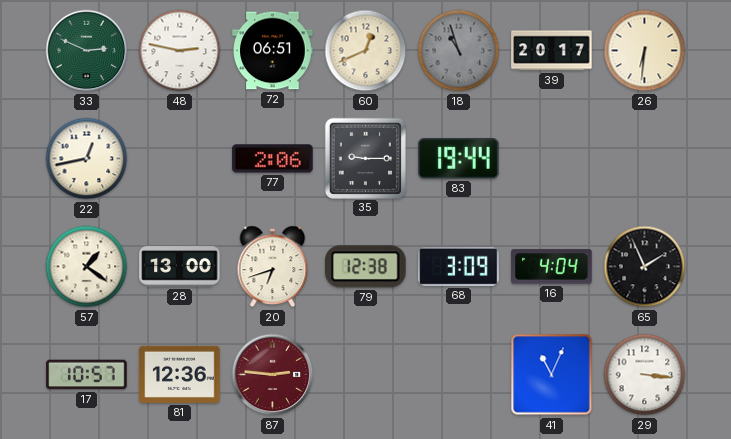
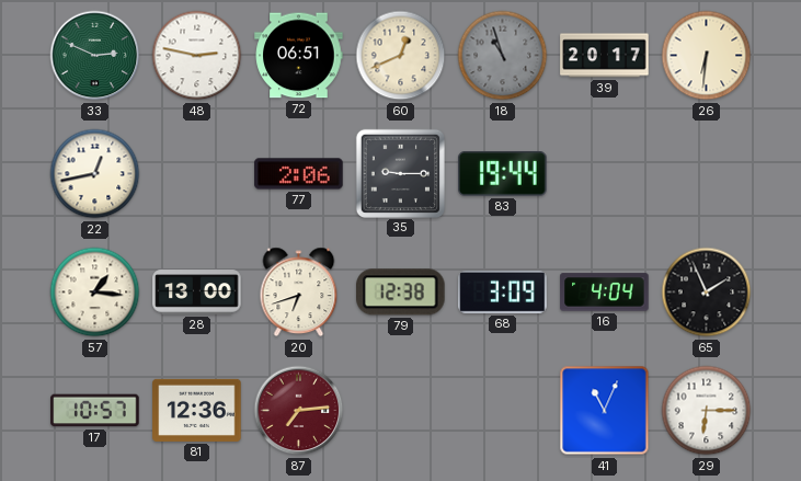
57: 1:21 -> 1:16 (95, 293)
87: 2:46 -> 7:14 (299, 411)
29: 3:16 -> 6:15 (707, 411)
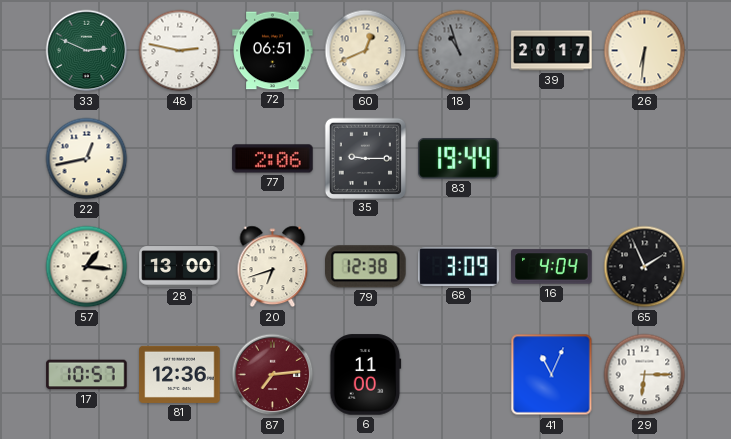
6: none -> 11:00 (366, 375)
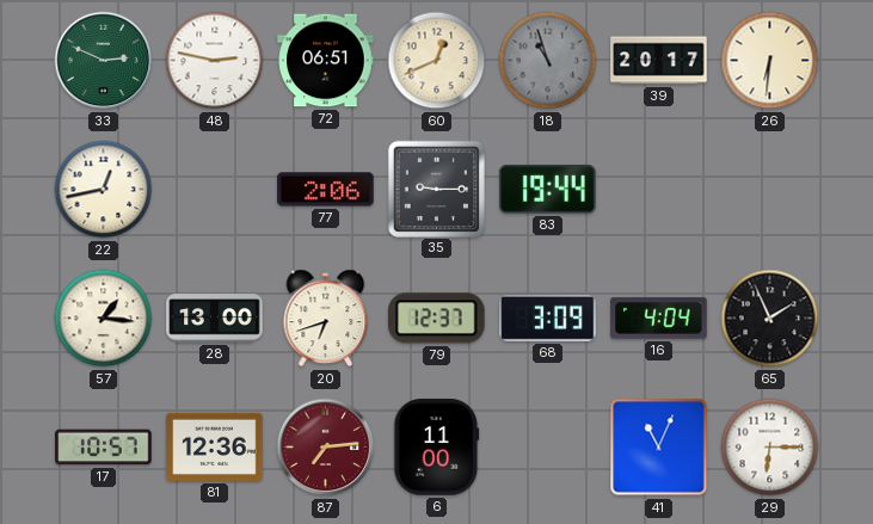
79: 12:38 -> 12:37 (437, 319)
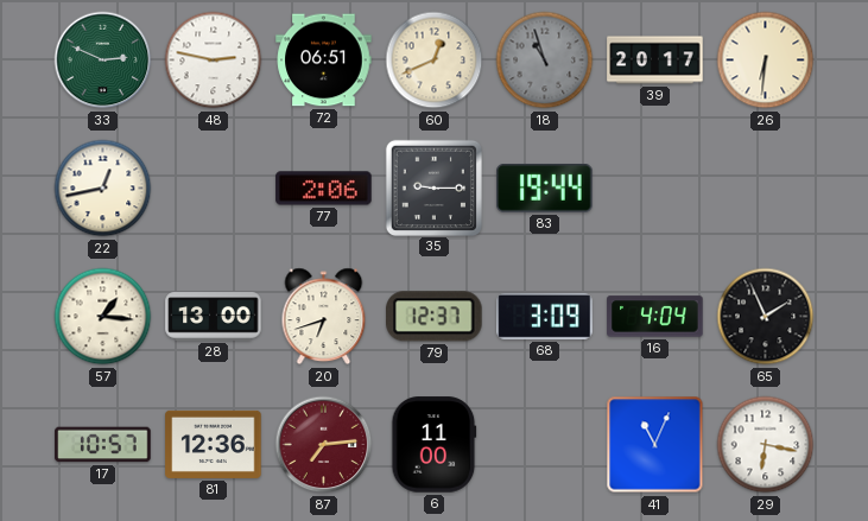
29: 6:15 -> 6:17 (766, 445)
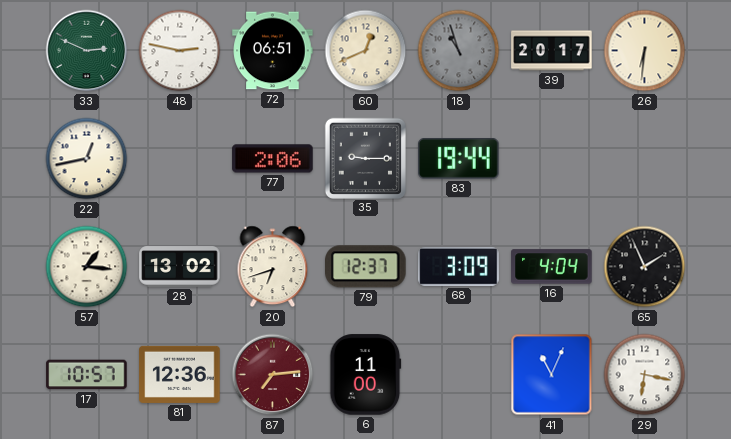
28: 13:00 -> 13:02 (180, 267)
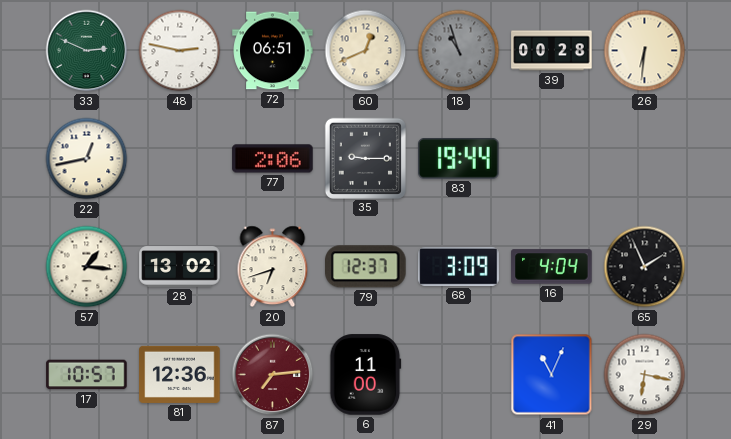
39: 20:17 -> 00:28 (552, 51)
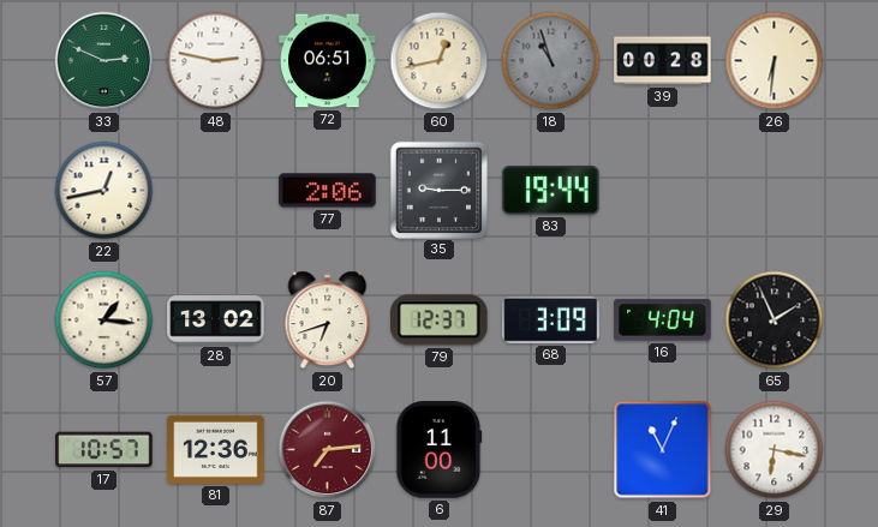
60: 12:41 -> 12:43 (440, 61)
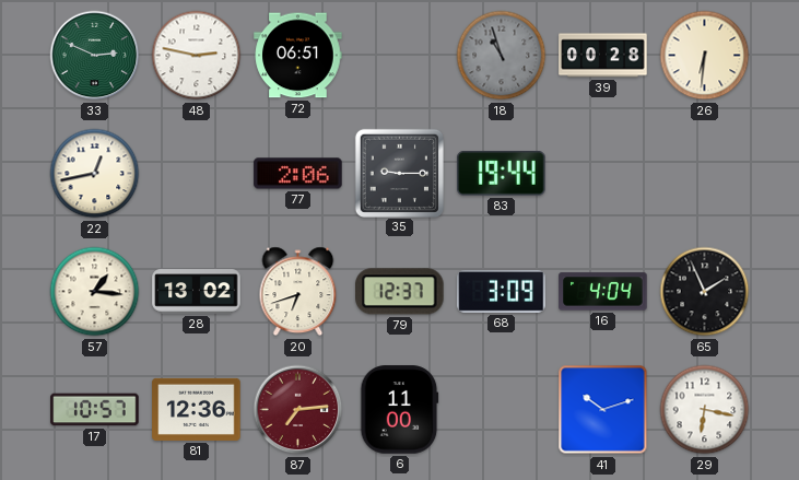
60: 12:43 -> none (440, 61)
41: 11:04 -> 10:12 (603, 410)
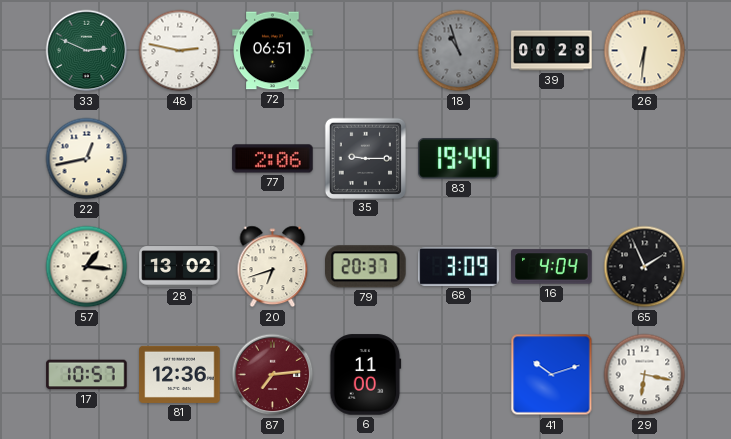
79: 12:37 -> 20:37 (366, 267)
